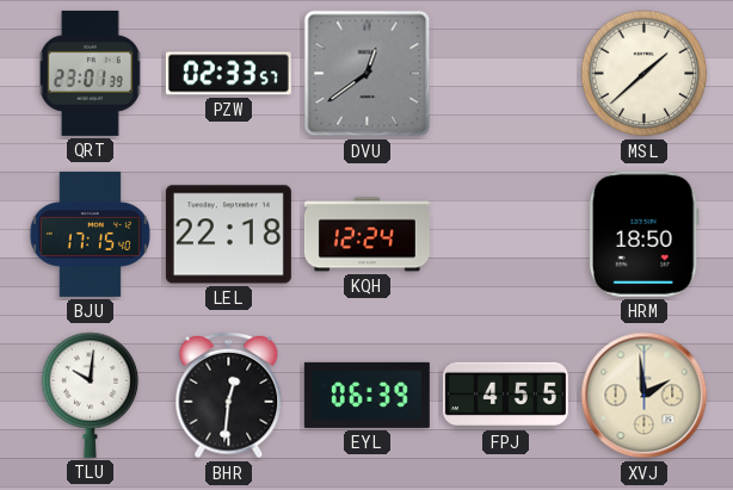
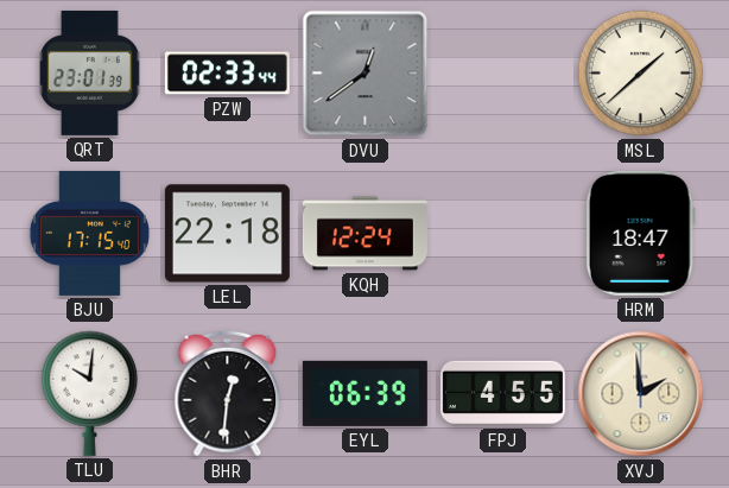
PZW: 02:33:57 -> 02:33:44 (227, 74)
HRM: 18:50 -> 18:47 (640, 233)
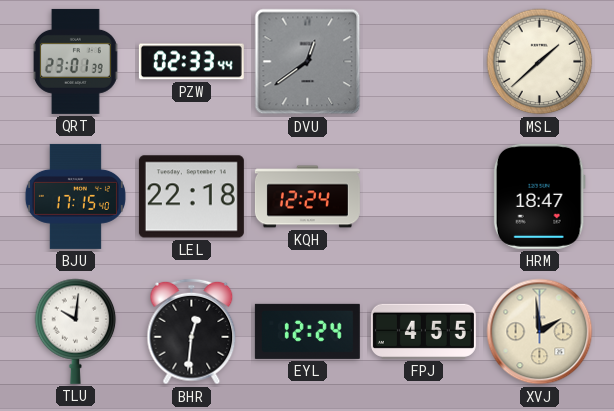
EYL: 06:39 -> 12:24 (307, 331)
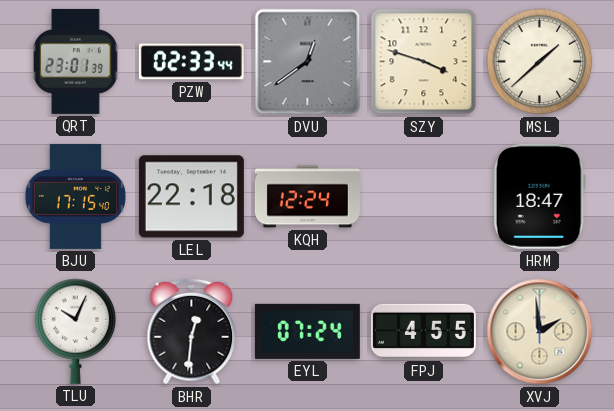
SZY: none -> 3:48 (424, 62)
TLU: 10:01 -> 10:04 (76, 331)
EYL: 12:24 -> 07:24 (307, 331)
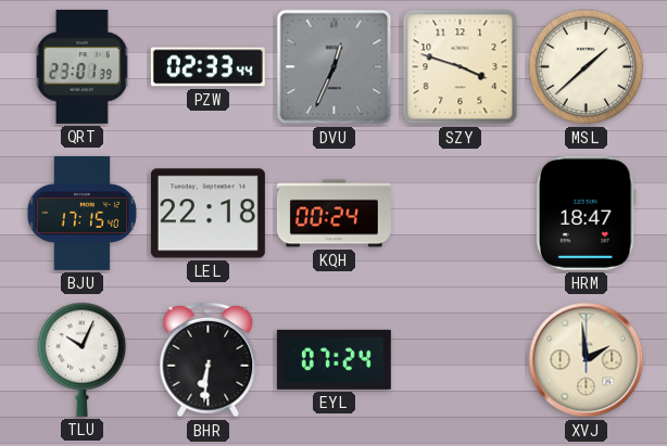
DVU: 12:39 -> 12:34 (335, 67)
KQH: 12:24 -> 00:24 (333, 214)
BHR: 12:31 -> 6:31 (209, 360)
FPJ: 4:55 -> none (423, 331)
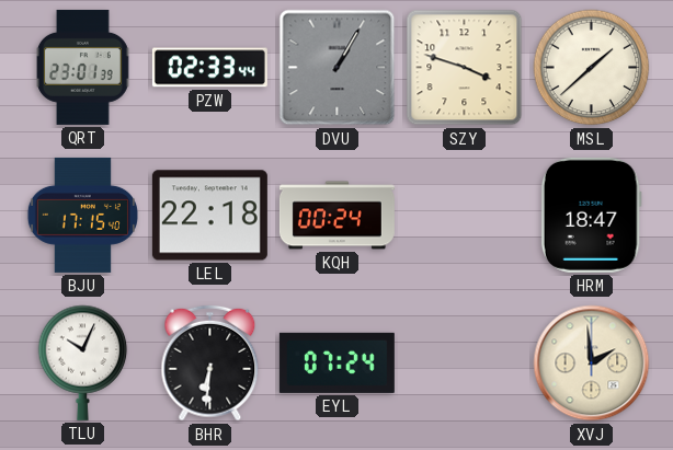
DVU: 12:34 -> 1:05 (338, 68)
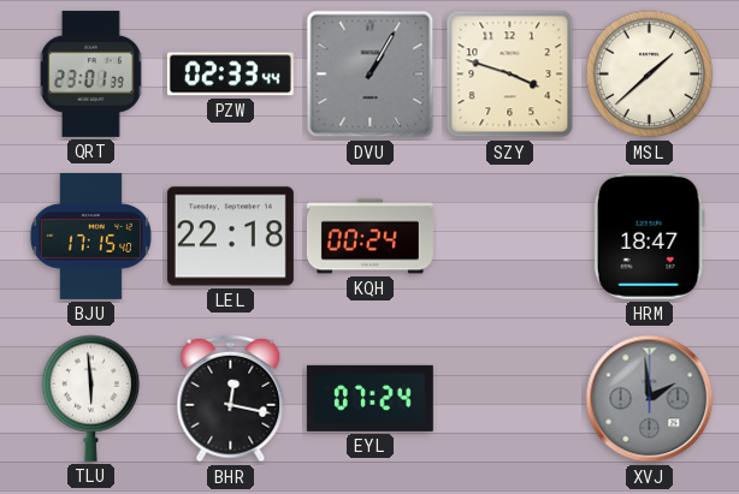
TLU: 10:04 -> 5:59 (91, 398)
BHR: 6:31 -> 12:17 (231, 399)
XVJ dial: cream -> grey (650, 399)
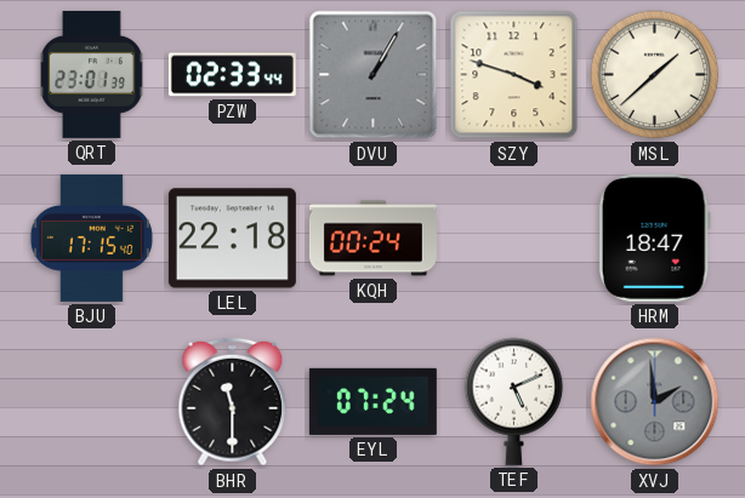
TLU: 5:59 -> none (91, 398)
BHR: 12:17 -> 11:30 (233, 402)
TEF: none -> 5:11 (514, 401)
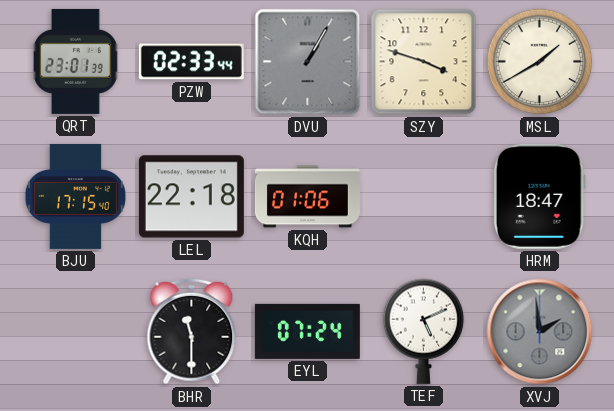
MSL: 1:38 -> 1:40 (540, 62)
KQH: 00:24 -> 01:06 (307, 197)
